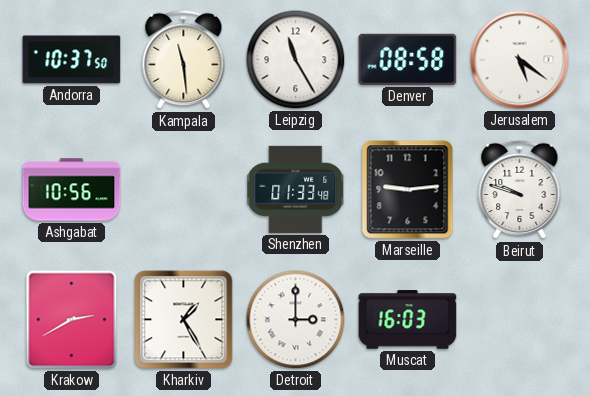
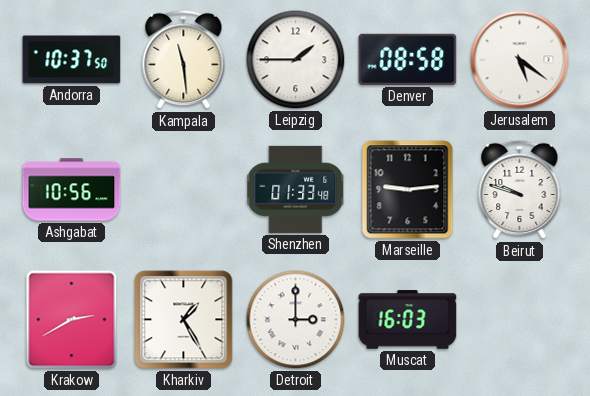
Leipzig: 11:25 -> 1:45 (296, 60)
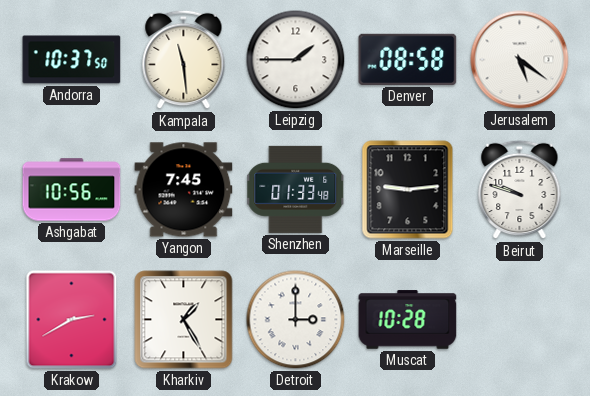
Yangon: none -> 7:45 (184, 190)
Muscat: 16:03 -> 10:28 (408, 320)
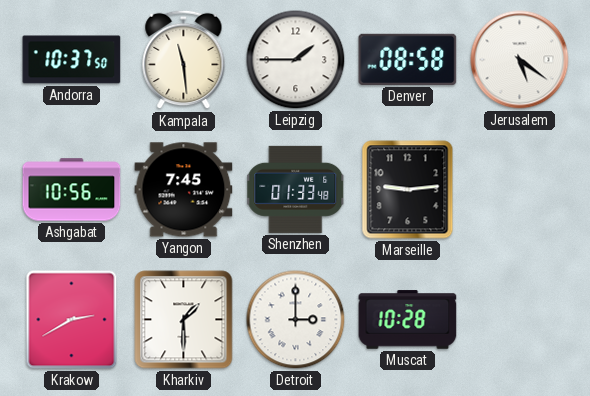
Beirut: 9:48 -> none (520, 190)
Kharkiv: 1:25 -> 1:30 (184, 320)
